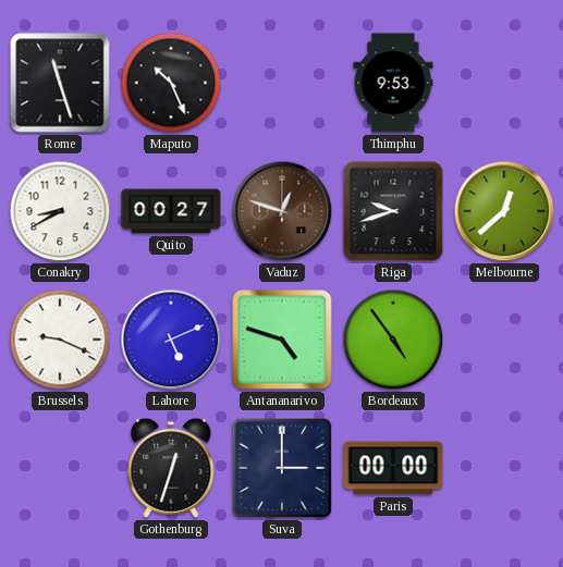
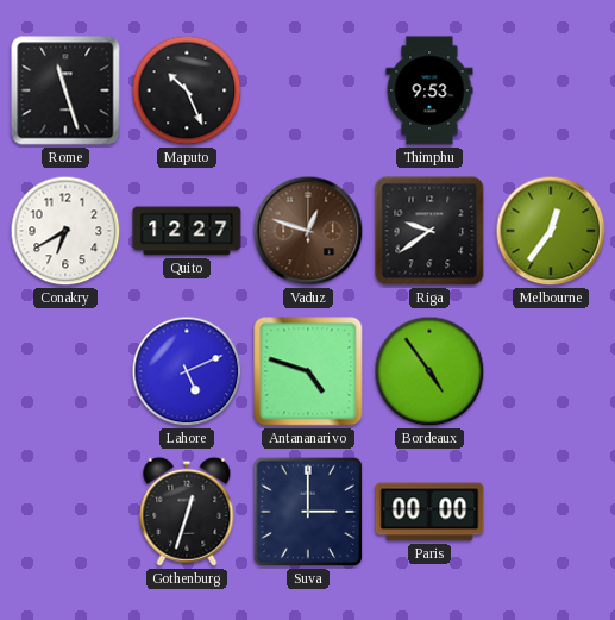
Conakry: 8:40 -> 6:40 (65, 231)
Quito: 00:27 -> 12:27 (187, 231)
Riga: 9:42 -> 9:39 (429, 231)
Melbourne: 12:38 -> 12:36 (551, 231)
Brussels: 9:19 -> none (60, 340)
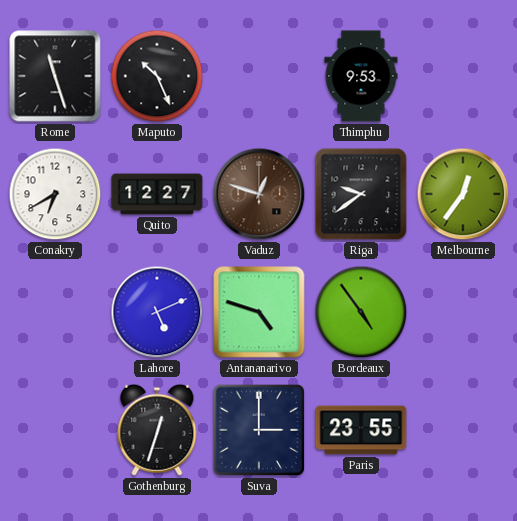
Paris: 00:00 -> 23:55 (361, 430)
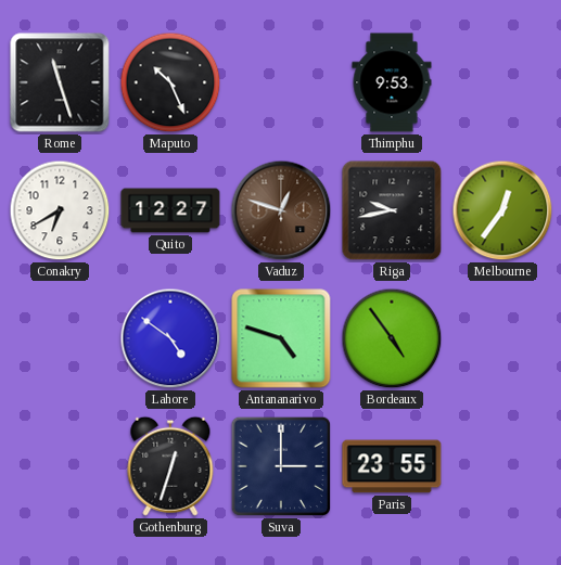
Riga: 9:39 -> 9:43 (392, 210)
Lahore: 5:11 -> 4:51 (170, 338)
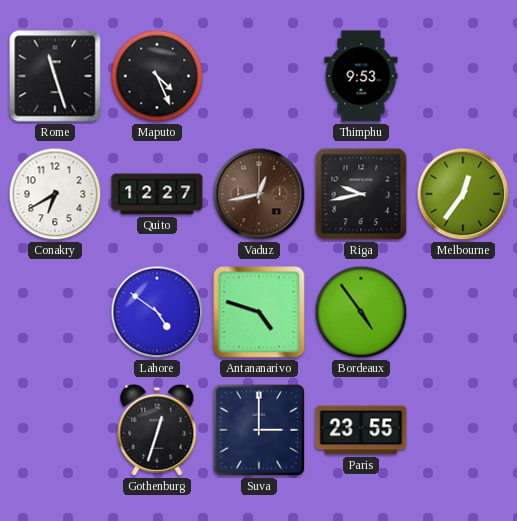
Maputo: 10:26 -> 4:26 (157, 76)
Vaduz: 12:48 -> 12:43 (259, 194)
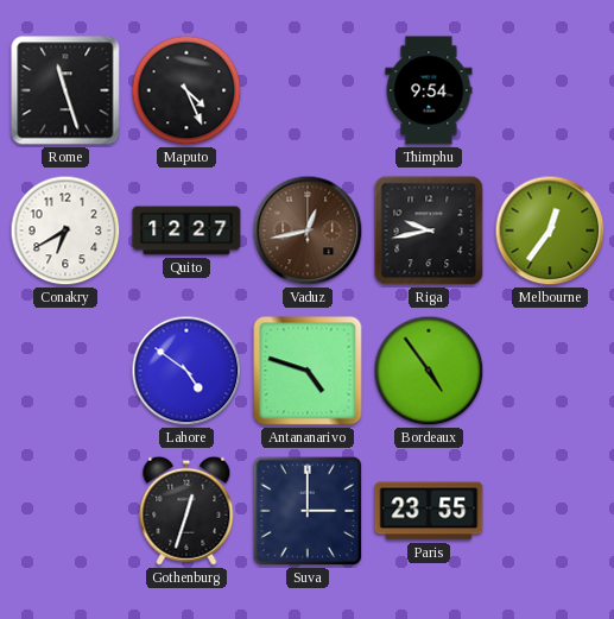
Thimphu: 9:53 -> 9:54 (429, 90)
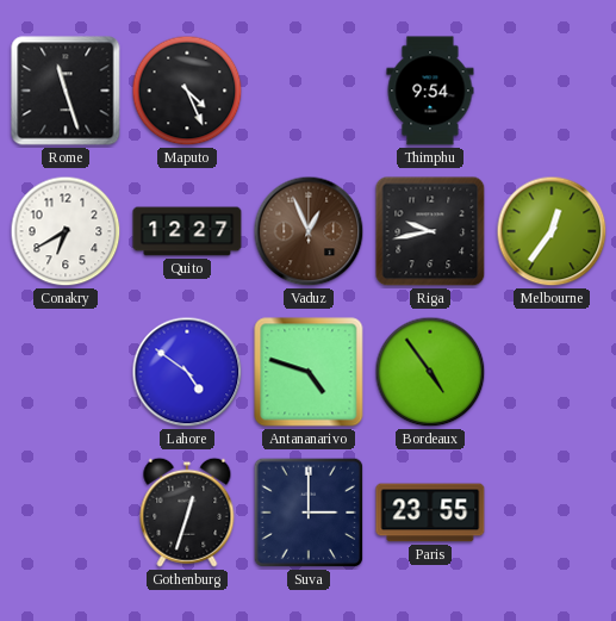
Vaduz: 12:43 -> 12:56 (309, 231)
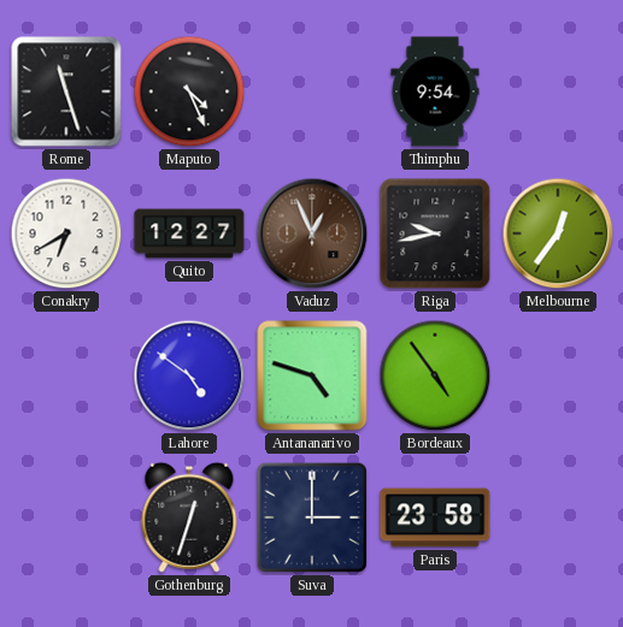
Paris: 23:55 -> 23:58 (435, 517)
